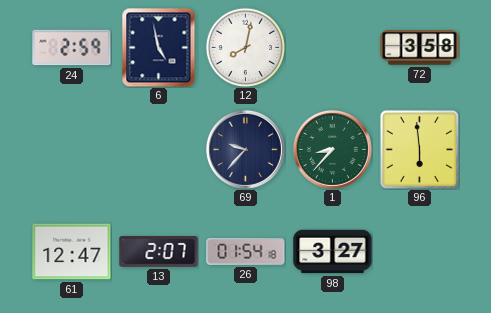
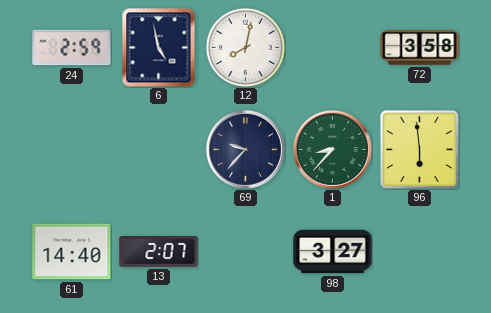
61: 12:47 -> 14:40 (72, 252)
26: 01:54 -> none (246, 252)
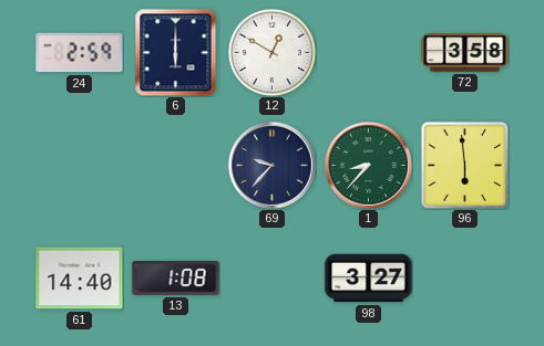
6: 4:58 -> 6:00 (176, 52)
12: 8:02 -> 12:50 (271, 52)
13: 2:07 -> 1:08 (176, 279)
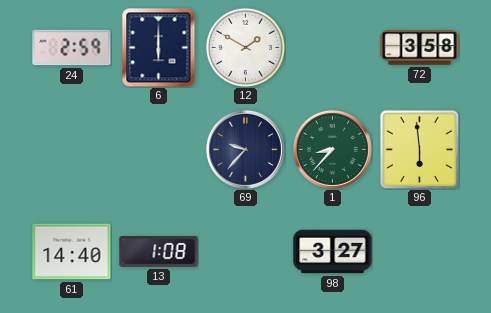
12: 12:50 -> 1:50 (245, 47)
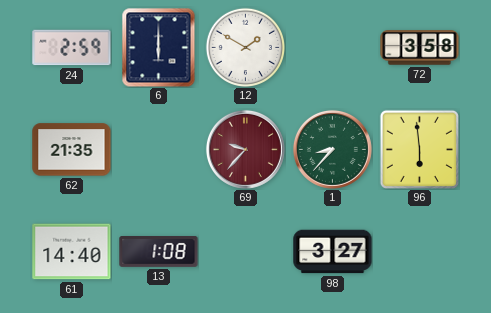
62: none -> 21:35 (72, 150)
69 dial: navy -> burgundy (245, 149)
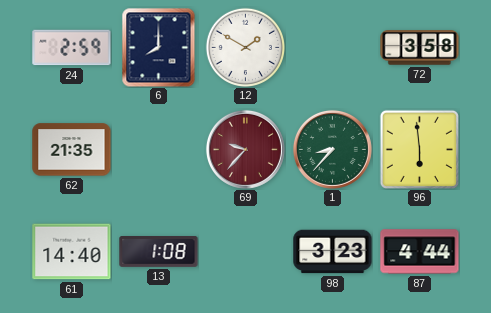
6: 6:00 -> 8:00 (159, 47)
98: 3:27 -> 3:23 (333, 252)
87: none -> 4:44 (420, 252)
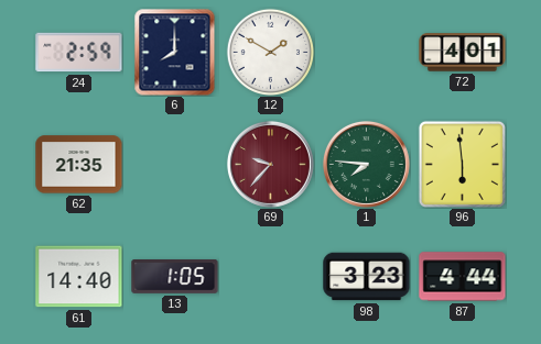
72: 3:58 -> 4:01 (463, 53)
1: 8:37 -> 7:46 (366, 164)
13: 1:08 -> 1:05 (175, 277)
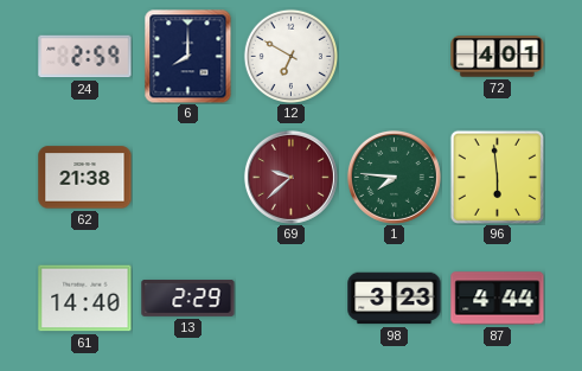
12: 1:50 -> 6:50 (290, 56)
62: 21:35 -> 21:38 (85, 178)
69: 9:37 -> 9:38 (290, 177)
13: 1:05 -> 2:29 (188, 299)
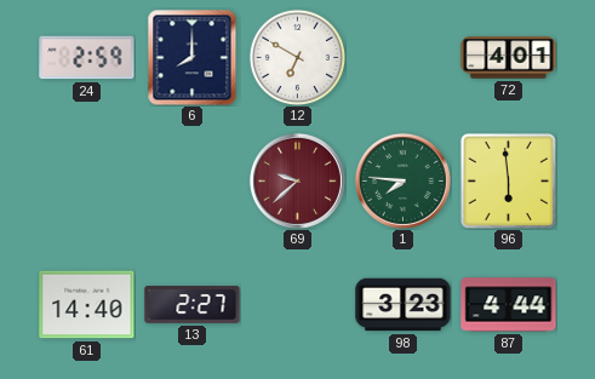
62: 21:38 -> none (85, 178)
13: 2:29 -> 2:27 (193, 305)
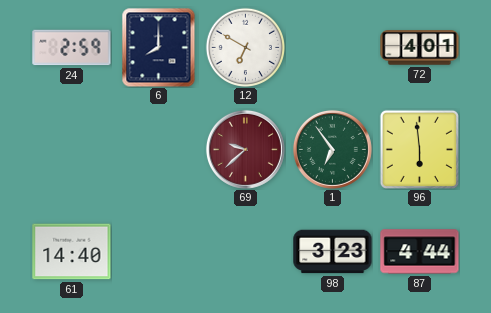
1: 7:46 -> 6:54 (332, 149)
13: 2:27 -> none (193, 305)
